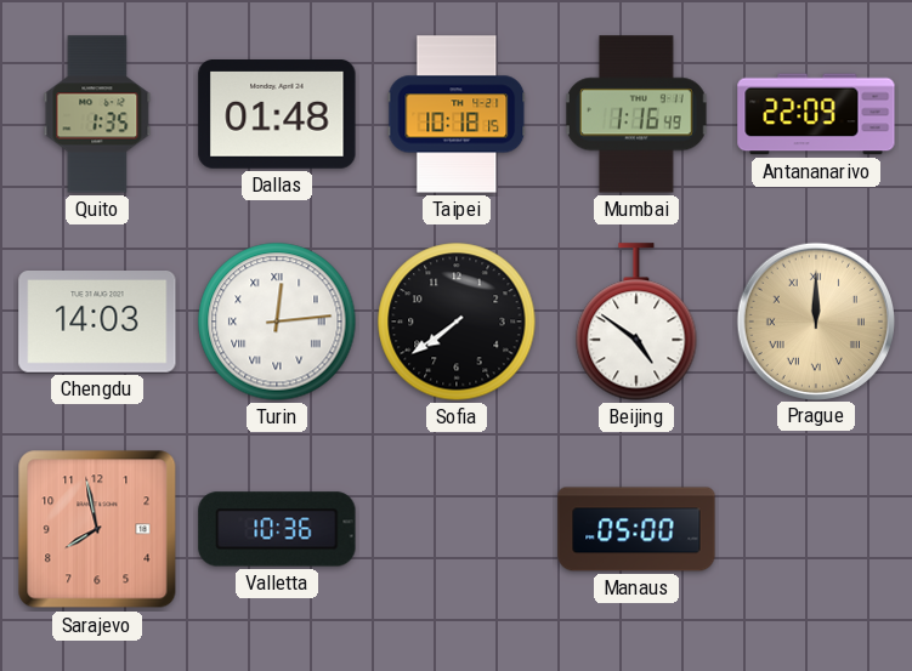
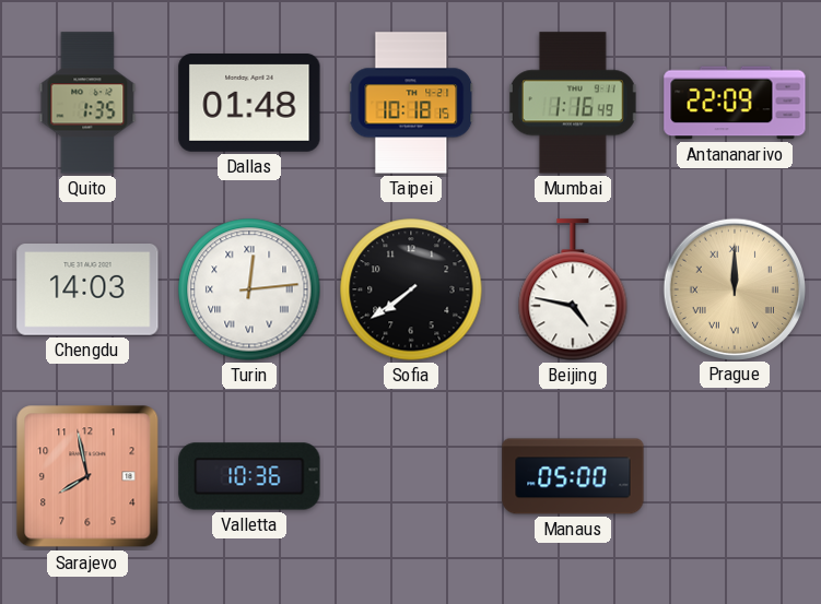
Beijing: 4:51 -> 4:47 (573, 289)
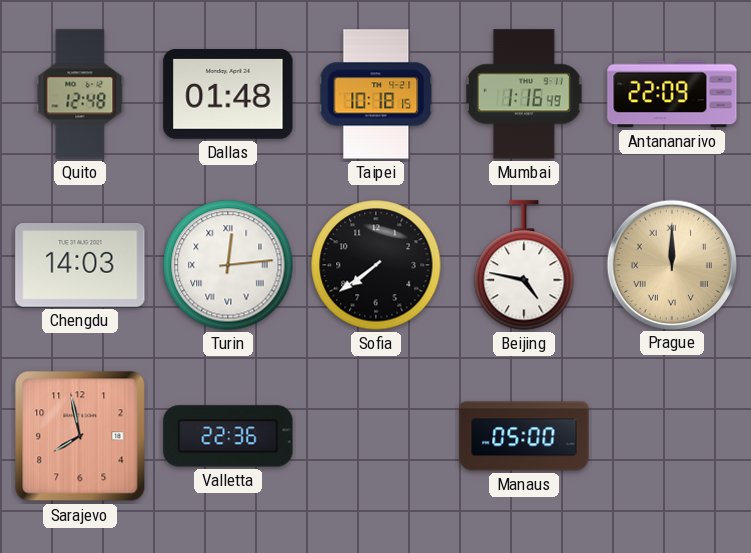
Quito: 1:35 -> 12:48 (80, 94)
Valletta: 10:36 -> 22:36 (228, 436)
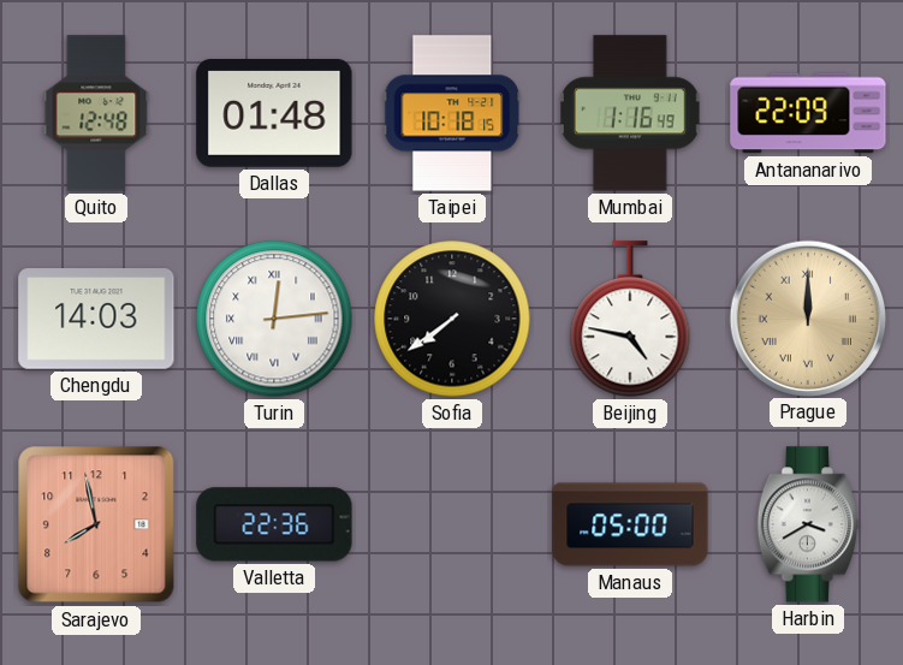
Harbin: none -> 3:40 (808, 524)
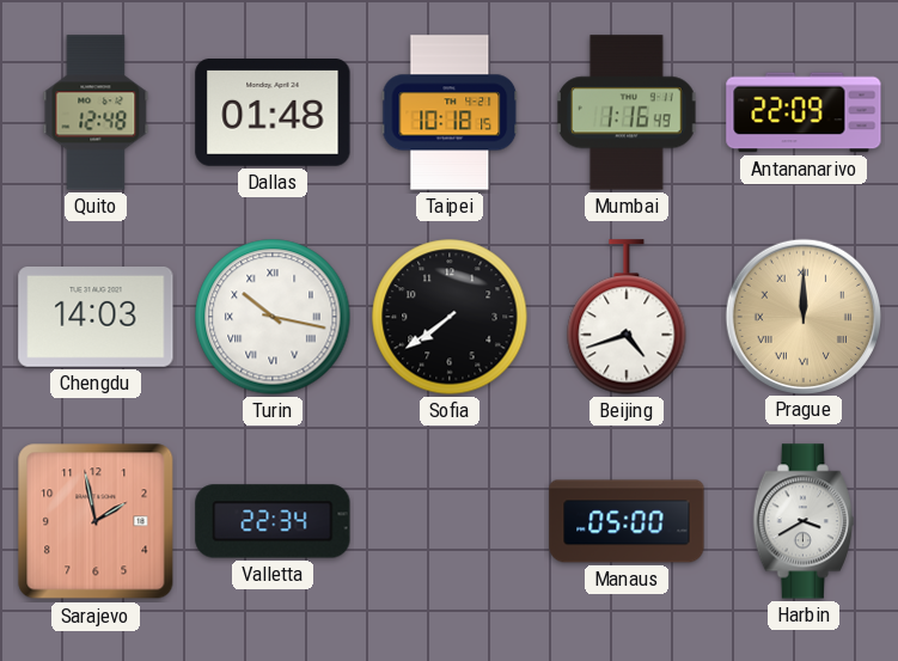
Turin: 12:14 -> 10:17 (273, 317)
Beijing: 4:47 -> 4:42 (627, 317)
Sarajevo: 7:58 -> 1:58 (96, 521)
Valletta: 22:36 -> 22:34 (273, 521)
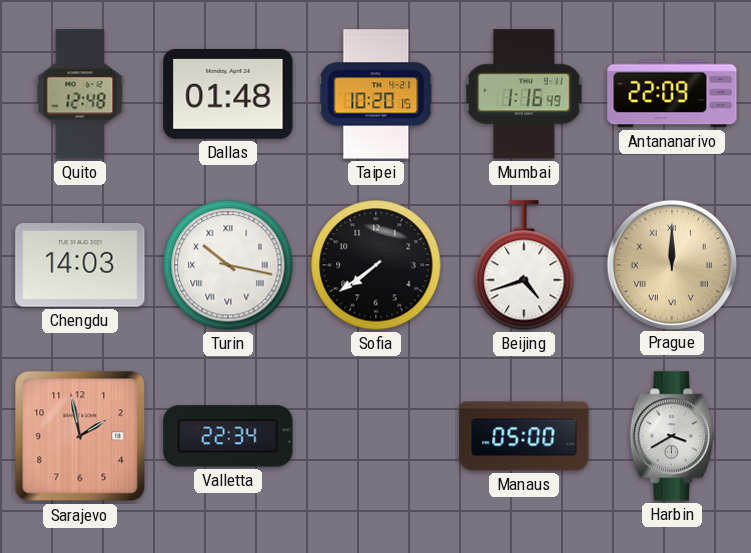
Taipei: 10:18 -> 10:20 (376, 94)
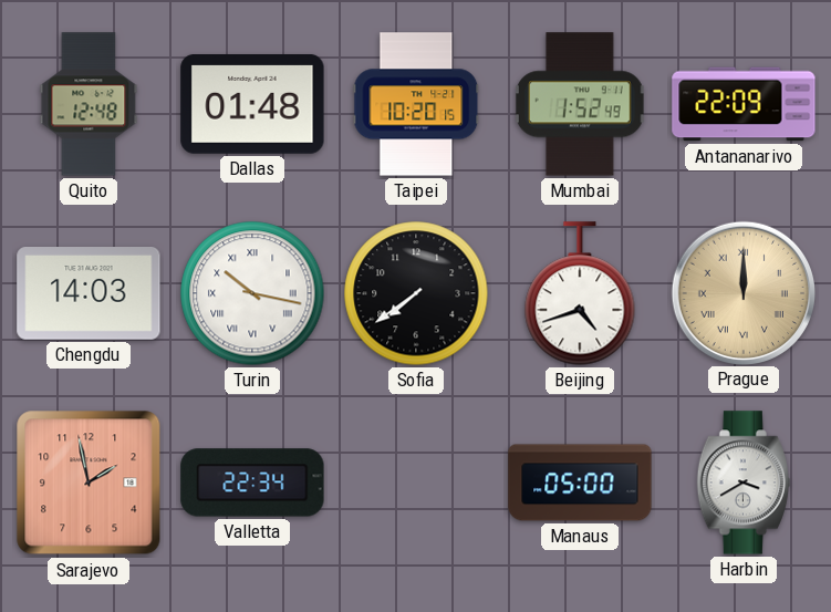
Mumbai: 1:16 -> 1:52 (581, 104)
